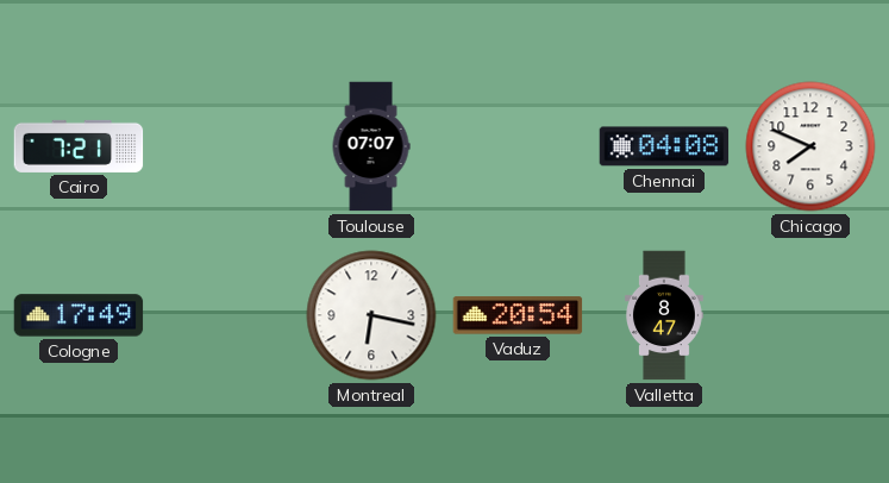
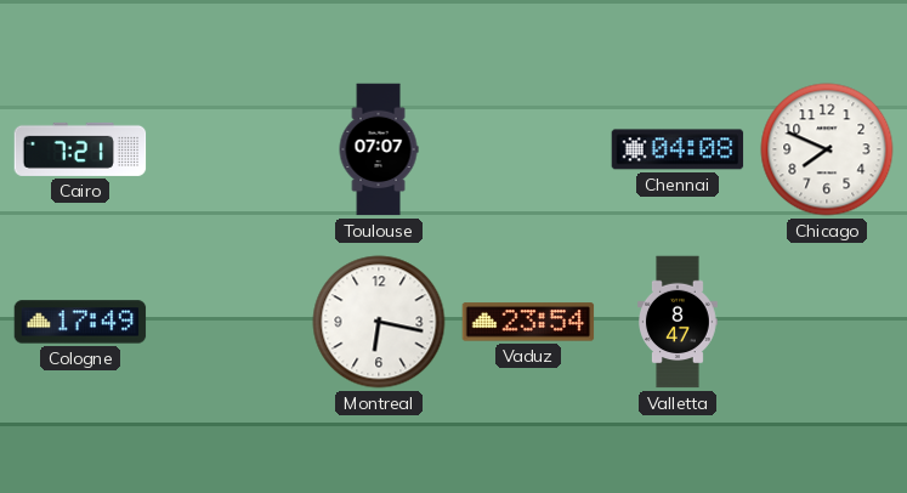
Vaduz: 20:54 -> 23:54 (528, 322)
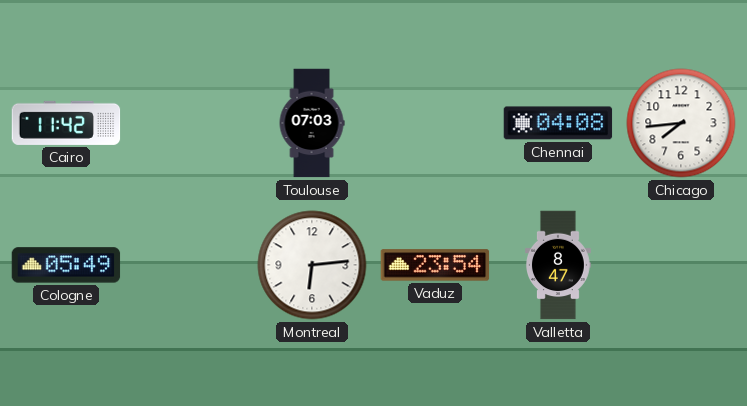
Cairo: 7:21 -> 11:42 (66, 123)
Toulouse: 07:07 -> 07:03 (312, 123)
Chicago: 7:49 -> 7:44 (681, 123)
Cologne: 17:49 -> 05:49 (66, 265)
Montreal: 6:17 -> 6:14 (312, 265)
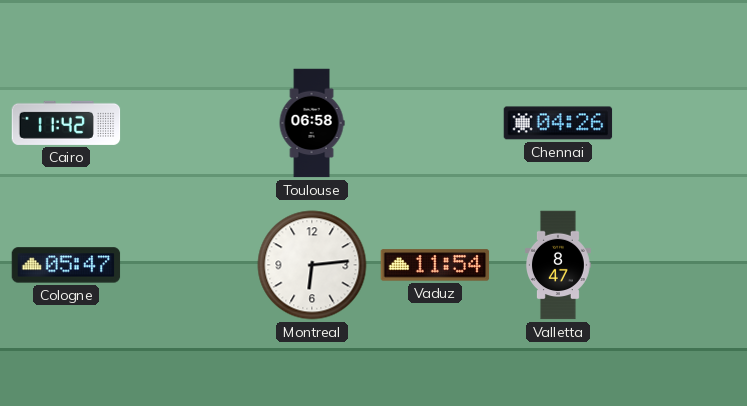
Toulouse: 07:03 -> 06:58 (312, 123)
Chennai: 04:08 -> 04:26 (558, 123)
Chicago: 7:44 -> none (681, 123)
Cologne: 05:49 -> 05:47 (66, 265)
Vaduz: 23:54 -> 11:54 (435, 265)
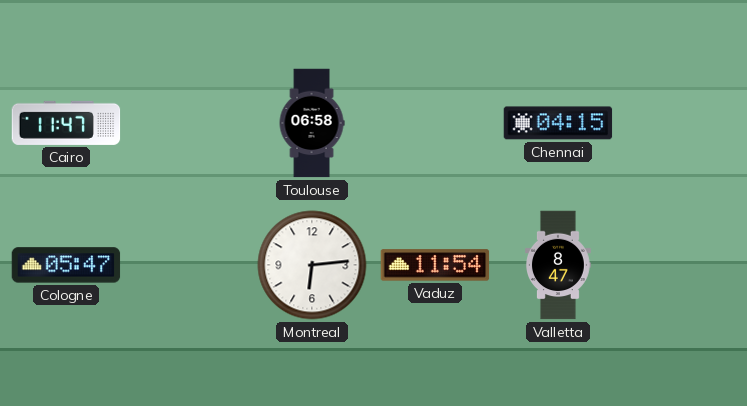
Cairo: 11:42 -> 11:47 (66, 123)
Chennai: 04:26 -> 04:15 (558, 123)
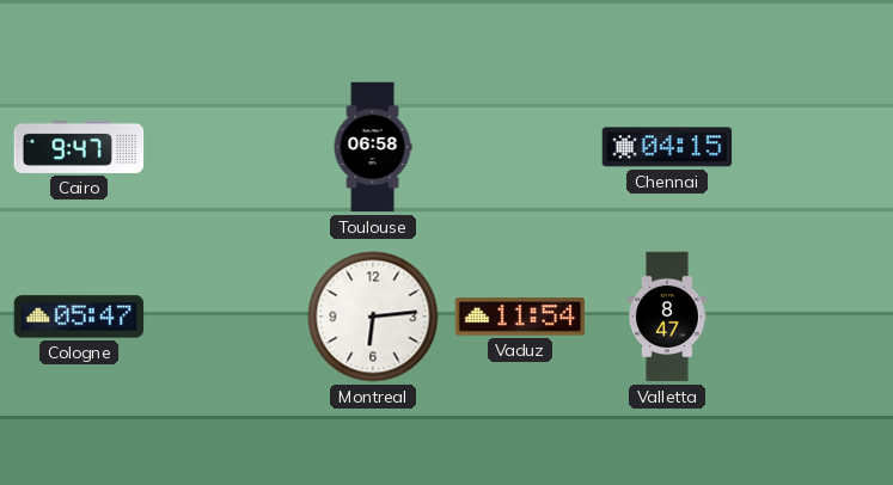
Cairo: 11:47 -> 9:47 (79, 147)
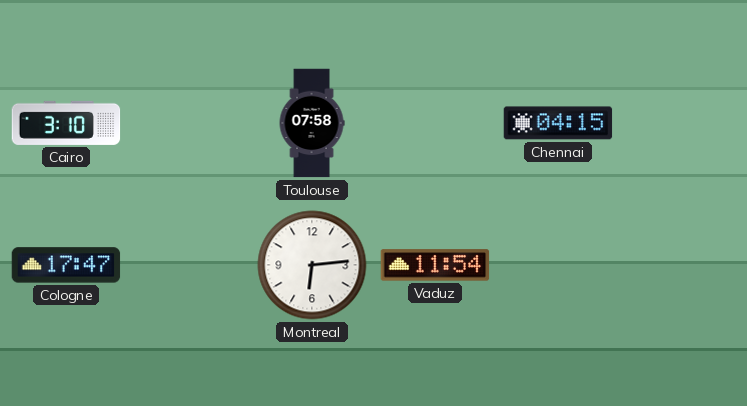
Cairo: 9:47 -> 3:10 (66, 123)
Toulouse: 06:58 -> 07:58 (312, 123)
Cologne: 05:47 -> 17:47 (66, 265)
Valletta: 8:47 -> none (668, 317)
